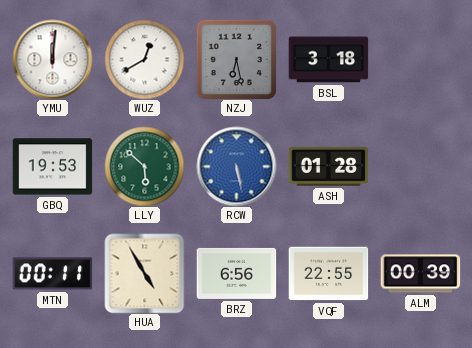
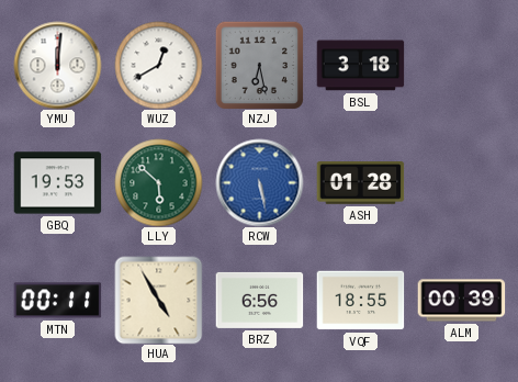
VQF: 22:55 -> 18:55 (360, 301)
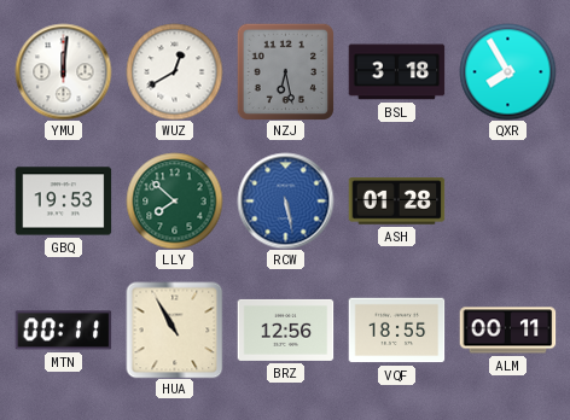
QXR: none -> 7:55 (507, 71)
LLY: 5:52 -> 7:52 (174, 200)
HUA: 4:55 -> 10:55 (174, 329)
BRZ: 6:56 -> 12:56 (285, 329)
ALM: 00:39 -> 00:11 (507, 331)
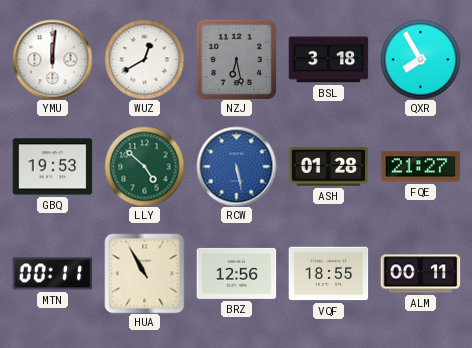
LLY: 7:52 -> 4:52 (144, 166)
FQE: none -> 21:27 (420, 167)
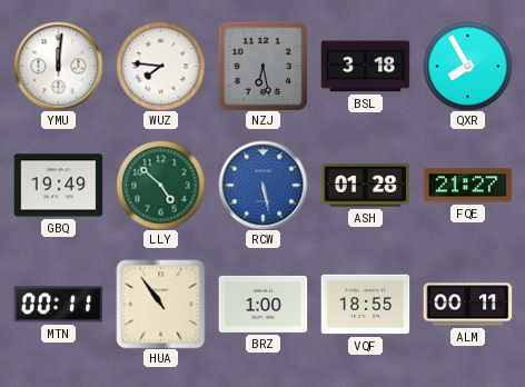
WUZ: 12:40 -> 7:46 (160, 66)
GBQ: 19:53 -> 19:49 (58, 186)
HUA: 10:55 -> 10:54 (160, 304)
BRZ: 12:56 -> 1:00 (262, 304)
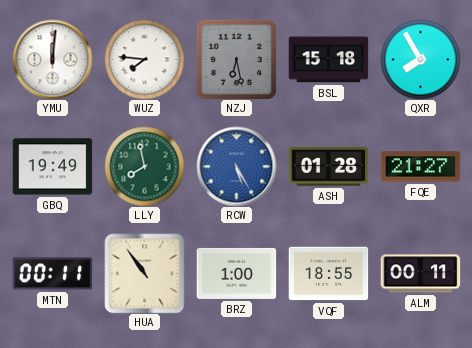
BSL: 3:18 -> 15:18 (328, 60)
LLY: 4:52 -> 7:58 (144, 166)
RCW: 5:28 -> 5:25 (236, 166)
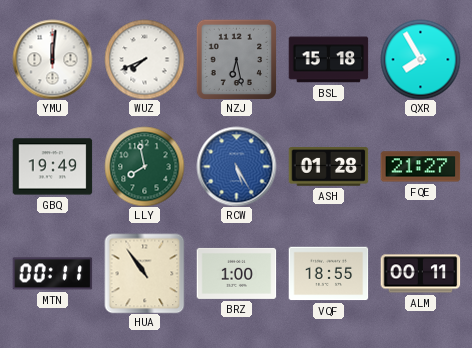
WUZ: 7:46 -> 7:41 (144, 59)
